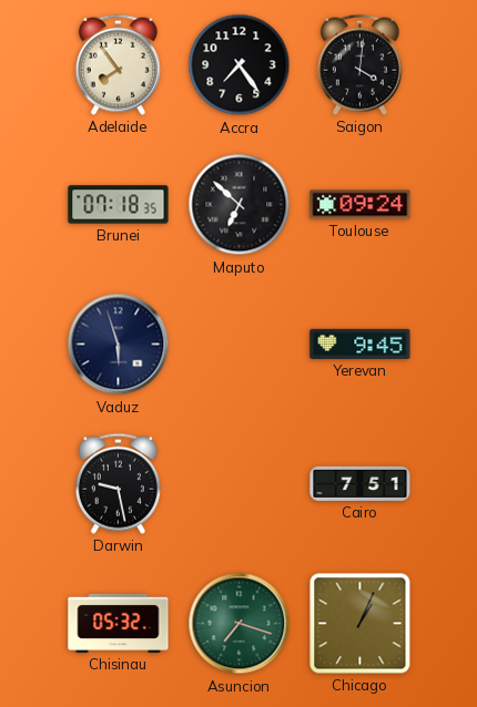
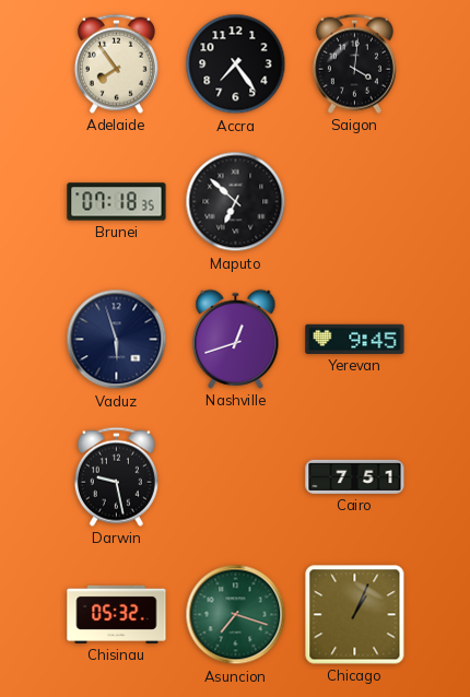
Toulouse: 09:24 -> none (361, 205)
Nashville: none -> 12:42 (236, 339)
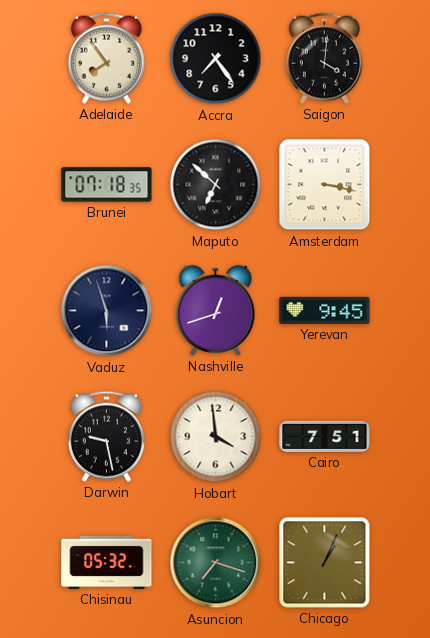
Amsterdam: none -> 3:17 (325, 185)
Hobart: none -> 3:59 (216, 437)
